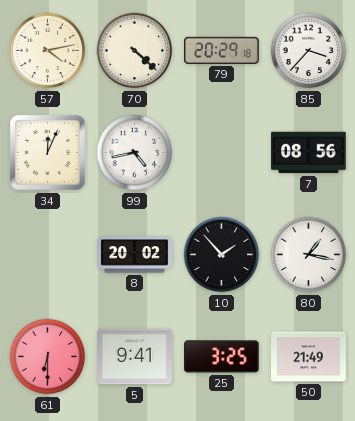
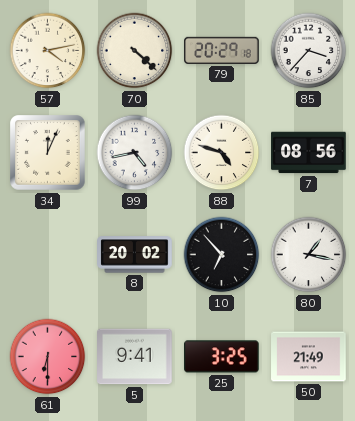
88: none -> 4:48 (222, 153)
10: 1:53 -> 6:53 (222, 255)
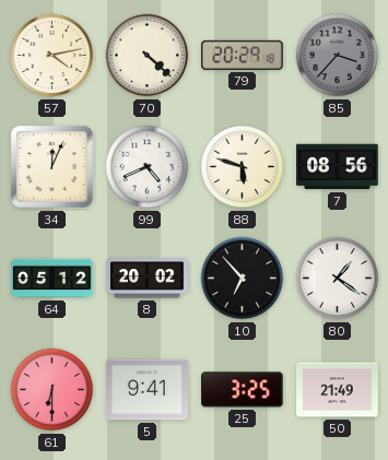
85 dial: white -> grey (338, 56)
99: 4:43 -> 4:41 (148, 167)
88: 4:48 -> 5:48 (243, 167)
64: none -> 05:12 (52, 279)
80: 1:17 -> 1:21 (338, 279)
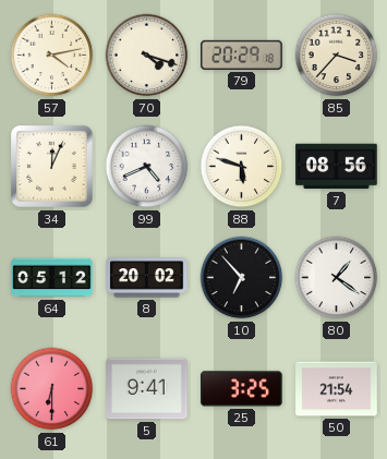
70: 4:22 -> 4:18 (147, 56)
85 dial: grey -> cream (337, 56)
50: 21:49 -> 21:54 (337, 389)
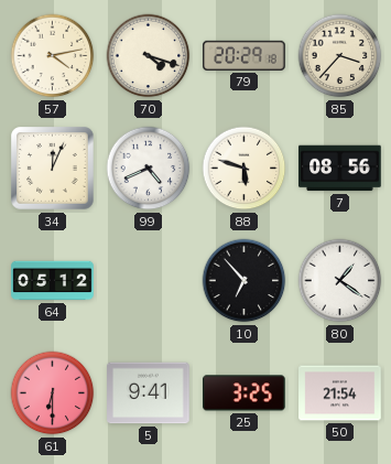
8: 20:02 -> none (147, 278)
